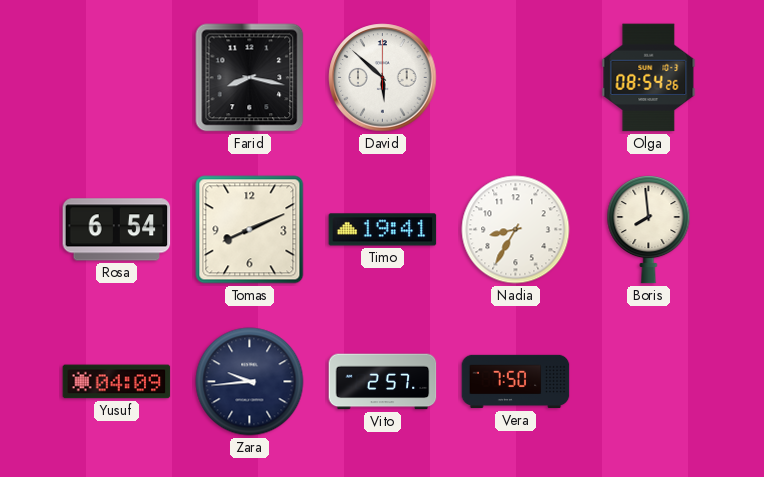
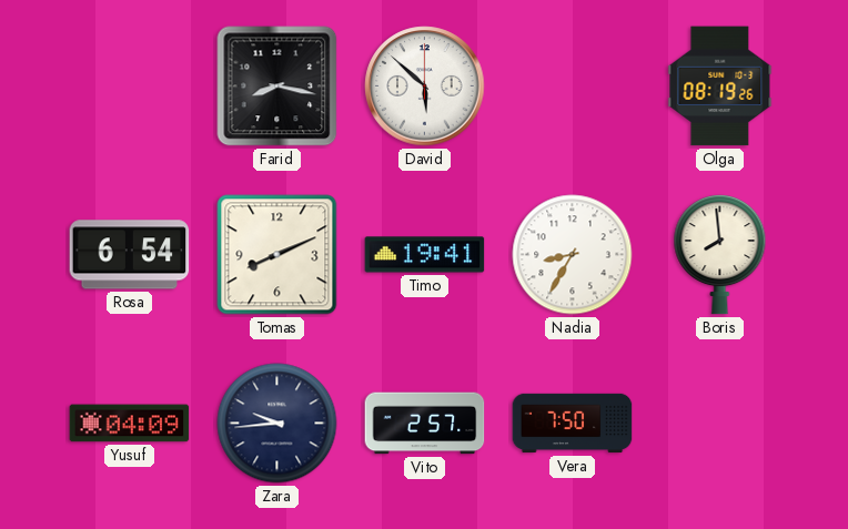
Olga: 08:54 -> 08:19 (720, 87)
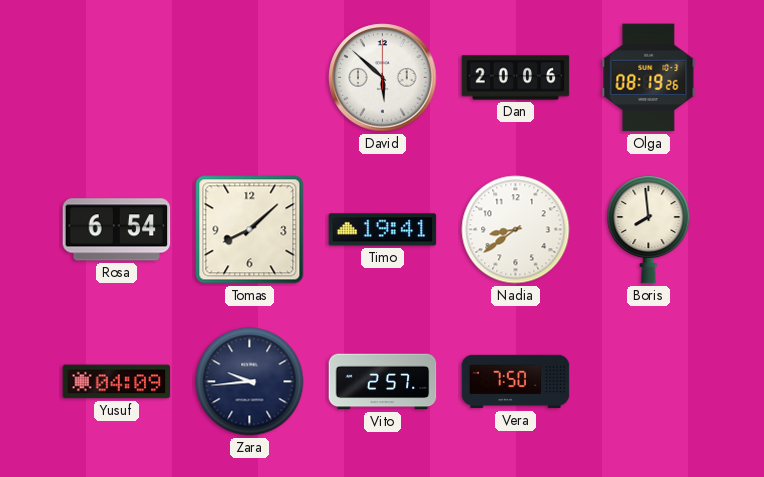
Farid: 8:17 -> none (277, 87)
Dan: none -> 20:06 (516, 78)
Tomas: 8:11 -> 8:08 (250, 230)
Nadia: 8:35 -> 8:39 (516, 230)
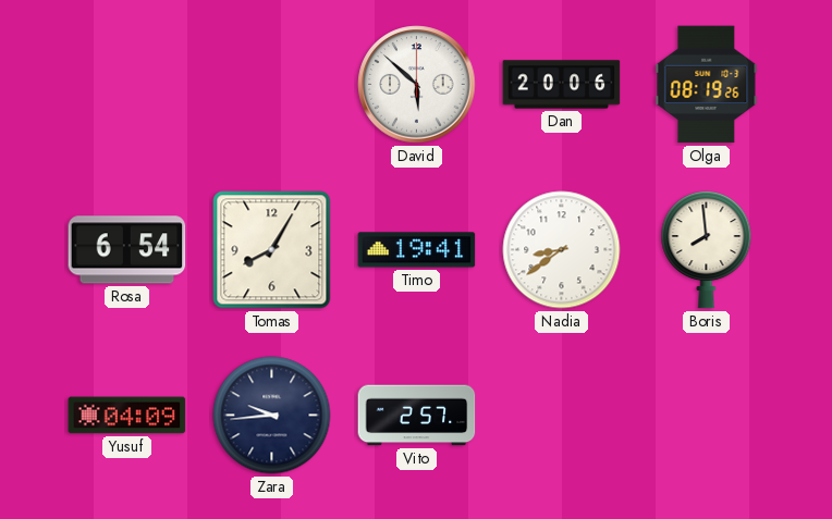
Tomas: 8:08 -> 8:05 (272, 250)
Vera: 7:50 -> none (516, 382)
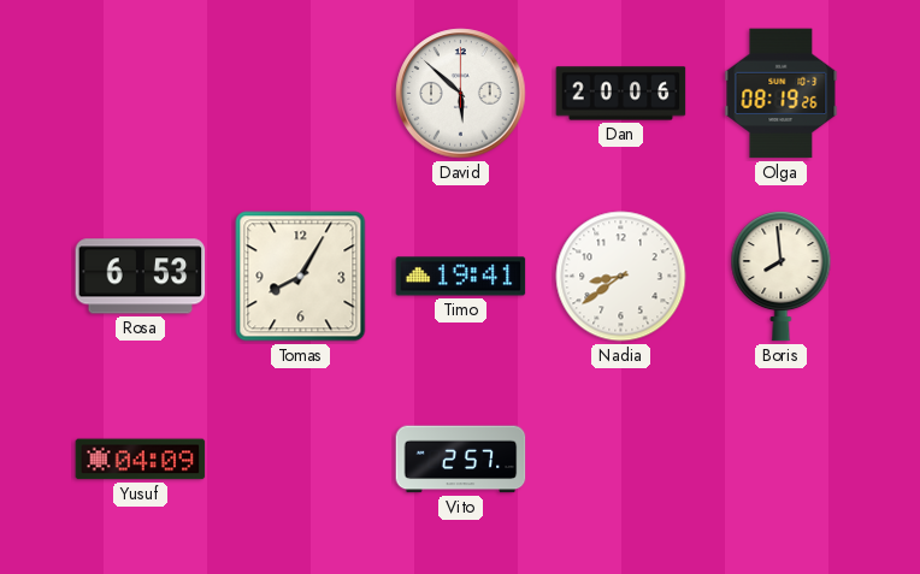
Rosa: 6:54 -> 6:53 (141, 277)
Zara: 9:44 -> none (272, 416)
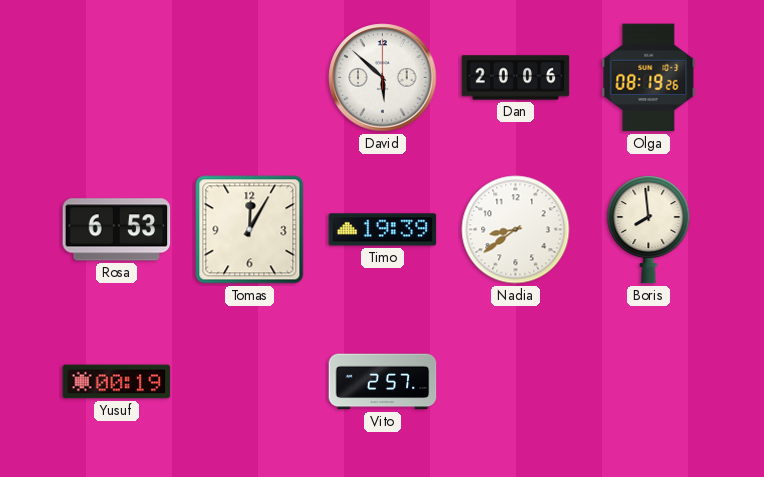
Tomas: 8:05 -> 12:05 (250, 230)
Timo: 19:41 -> 19:39 (383, 230)
Yusuf: 04:09 -> 00:19 (117, 382)
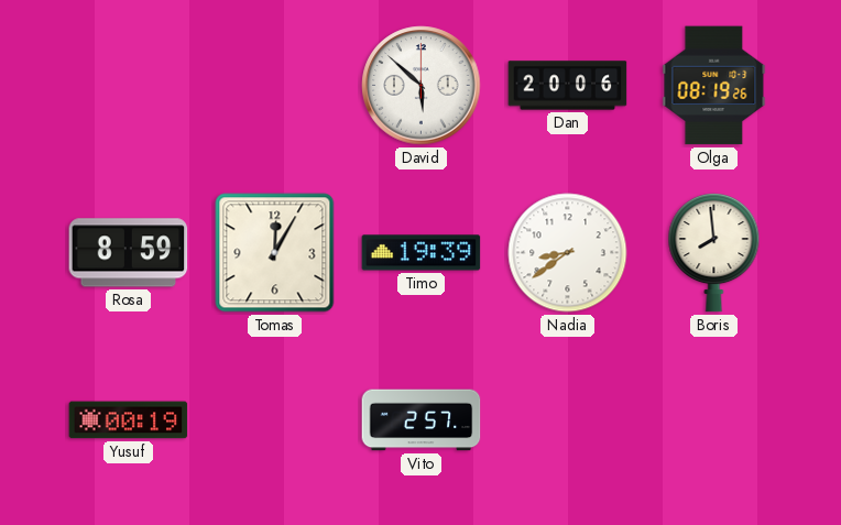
Rosa: 6:53 -> 8:59 (129, 253)
